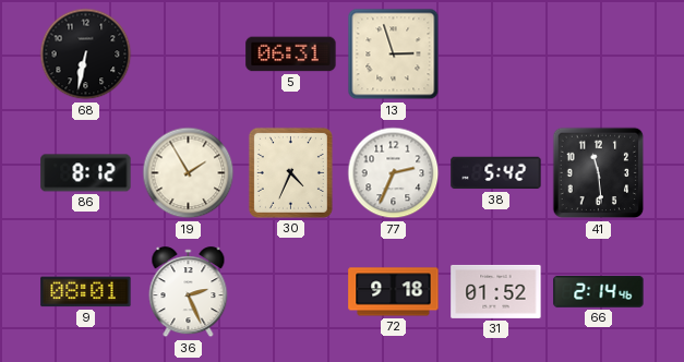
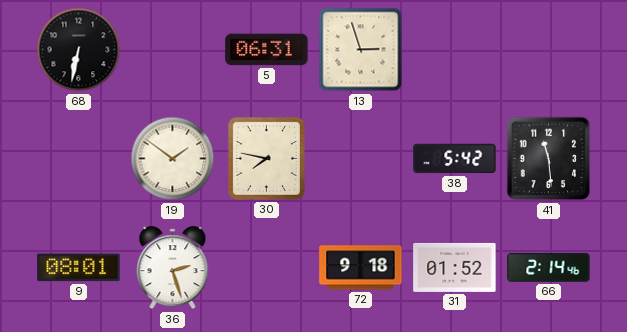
86: 8:12 -> none (86, 173)
19: 1:55 -> 1:51 (173, 159)
30: 4:34 -> 7:47 (266, 158)
77: 2:34 -> none (394, 173)
36: 2:26 -> 2:27 (173, 268)
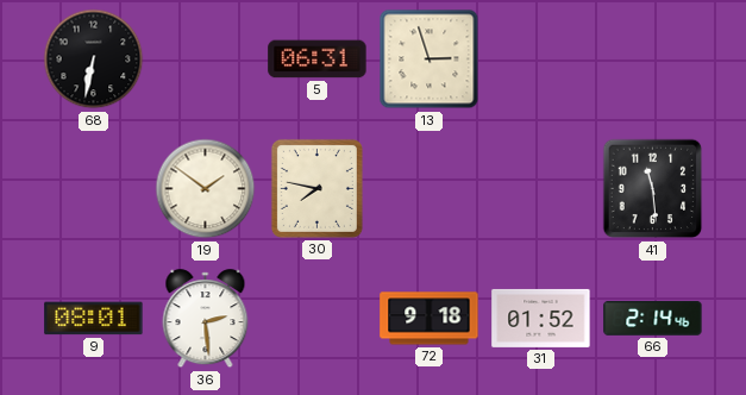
38: 5:42 -> none (455, 159)
36: 2:27 -> 2:29 (206, 319)
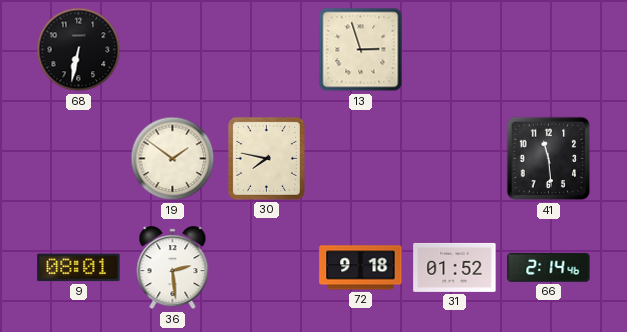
5: 06:31 -> none (318, 59)
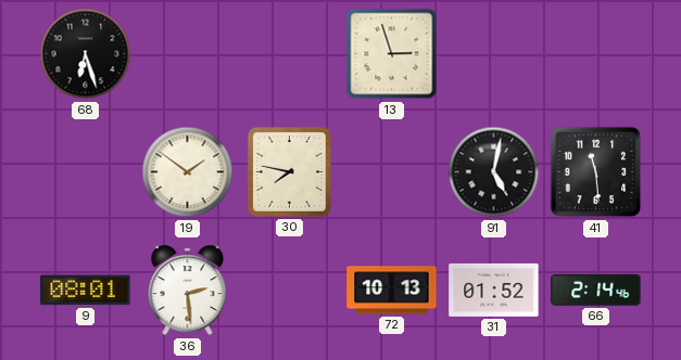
68: 6:32 -> 6:27 (86, 54)
91: none -> 5:02 (494, 172)
72: 9:18 -> 10:13 (392, 291)
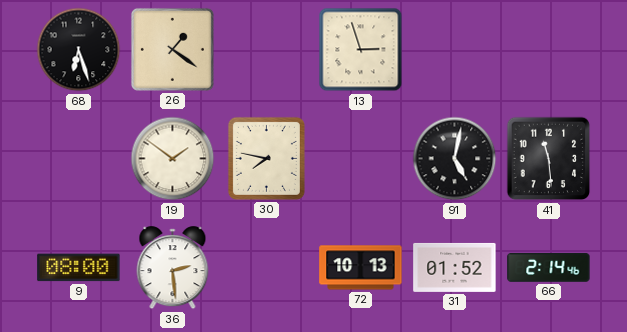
26: none -> 1:21 (172, 49)
9: 08:01 -> 08:00 (79, 268)
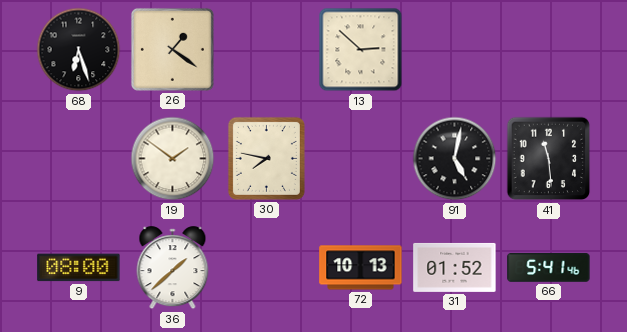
13: 2:57 -> 2:52 (361, 50)
36: 2:29 -> 1:38 (173, 268)
66: 2:14 -> 5:41 (549, 267)
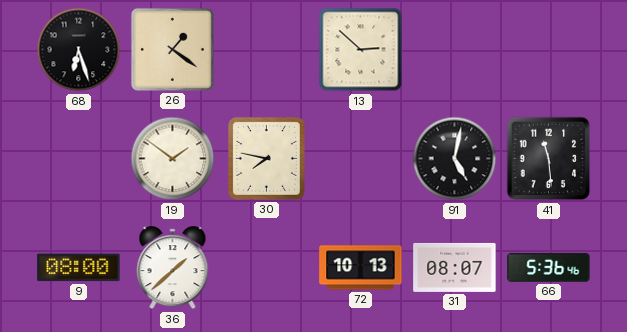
31: 01:52 -> 08:07 (455, 267)
66: 5:41 -> 5:36 (549, 267)
